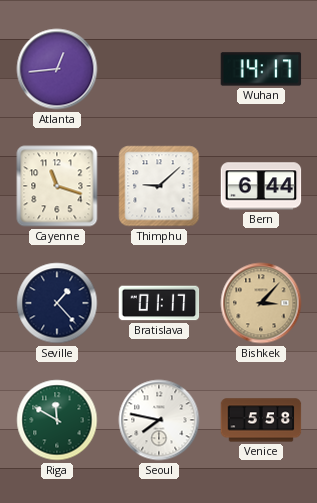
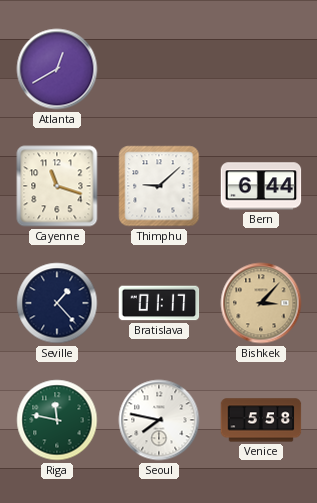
Atlanta: 12:44 -> 12:40 (57, 69)
Wuhan: 14:17 -> none (261, 69)
Riga: 11:50 -> 11:47 (57, 420)
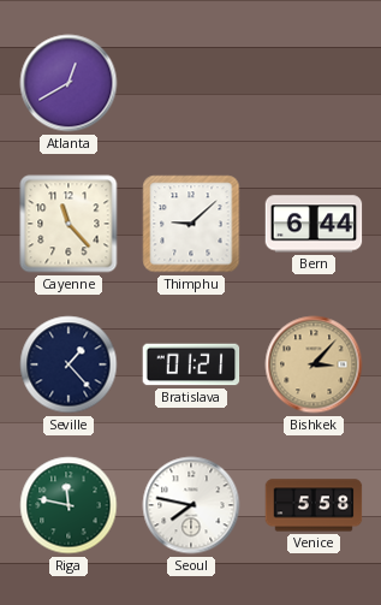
Cayenne: 11:18 -> 11:23 (69, 224)
Bratislava: 01:17 -> 01:21 (191, 364)
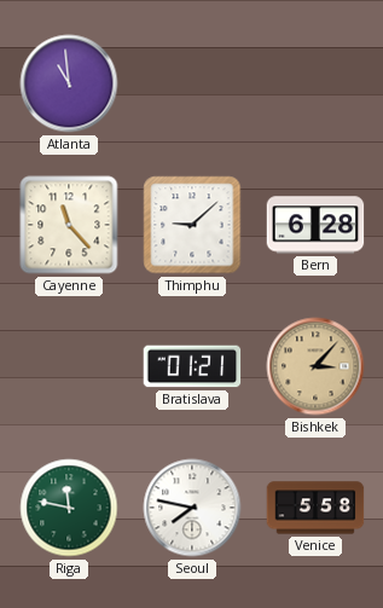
Atlanta: 12:40 -> 10:59 (69, 83)
Bern: 6:44 -> 6:28 (315, 225)
Seville: 1:23 -> none (69, 364)
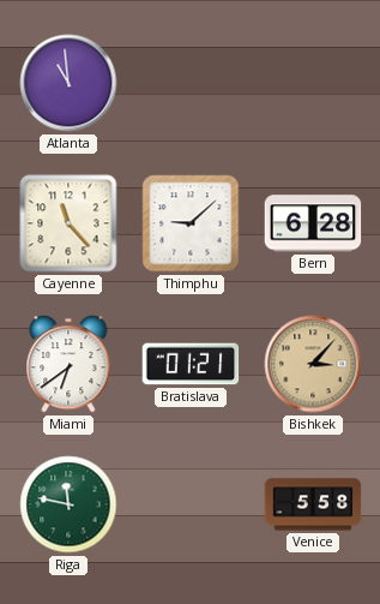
Miami: none -> 6:39 (68, 364)
Seoul: 7:47 -> none (192, 508)
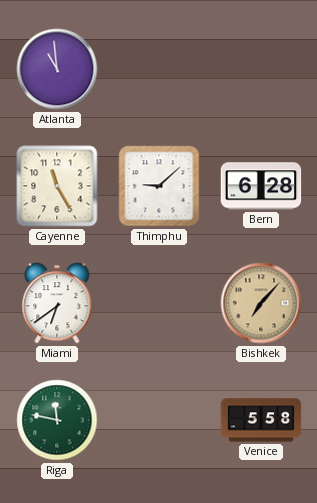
Cayenne: 11:23 -> 11:25 (57, 186)
Bratislava: 01:21 -> none (191, 364)
Bishkek: 3:07 -> 7:07 (261, 303)
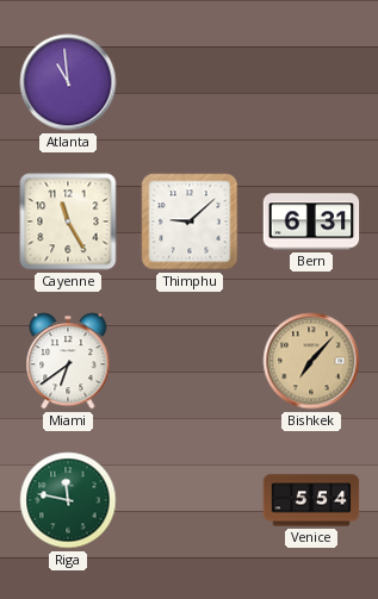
Bern: 6:28 -> 6:31 (311, 221)
Venice: 5:58 -> 5:54 (311, 500)
